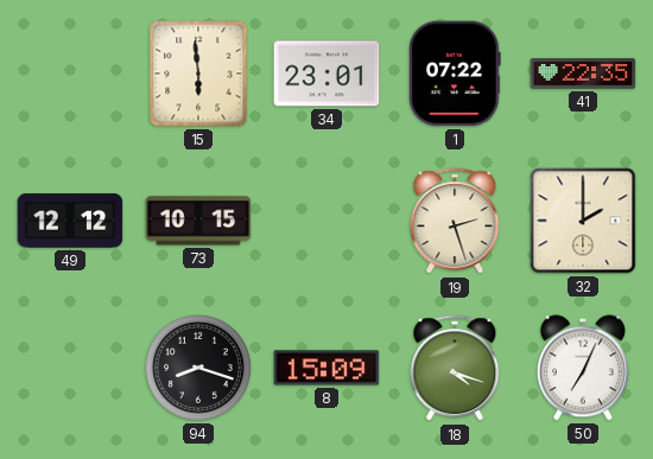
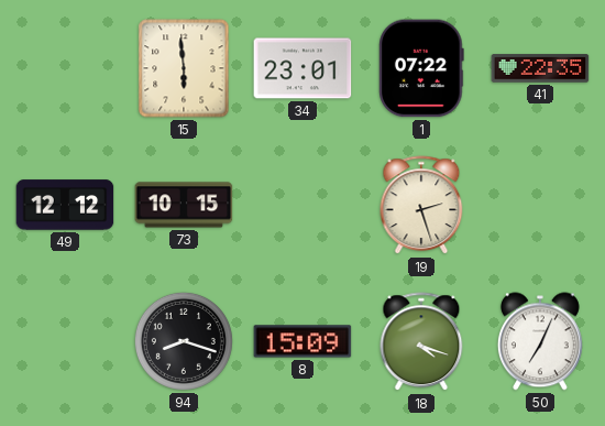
32: 2:00 -> none (583, 221)
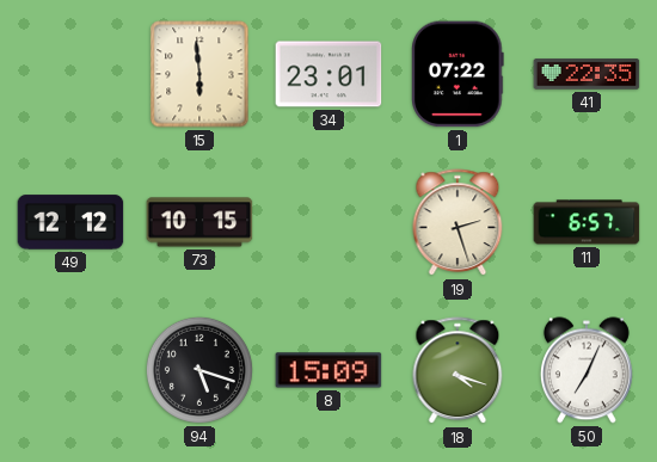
11: none -> 6:57 (587, 222)
94: 8:18 -> 5:18 (199, 370)
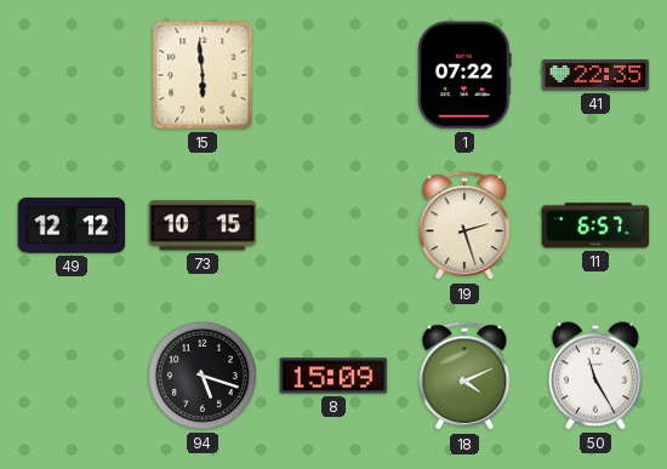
34: 23:01 -> none (328, 74)
18: 4:18 -> 4:11 (464, 377)
50: 7:04 -> 11:25 (595, 376)
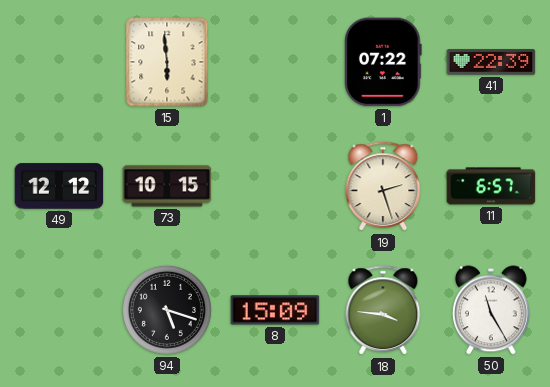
41: 22:35 -> 22:39 (491, 62)
18: 4:11 -> 3:46 (383, 311)
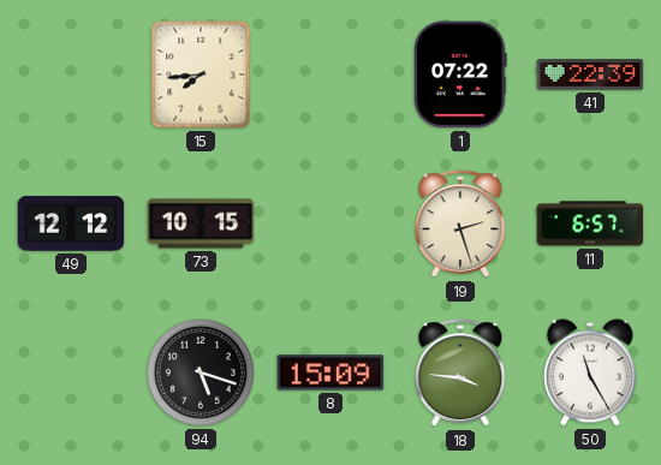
15: 5:59 -> 7:44 (201, 74)
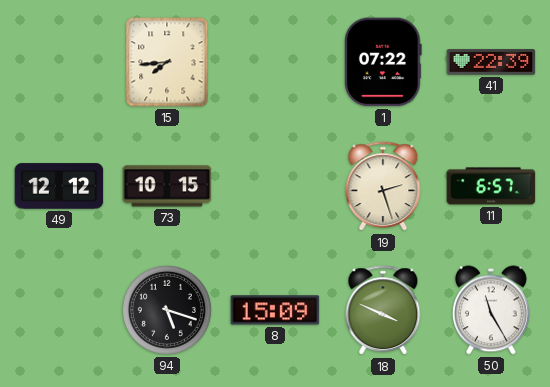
18: 3:46 -> 3:49 (383, 311)
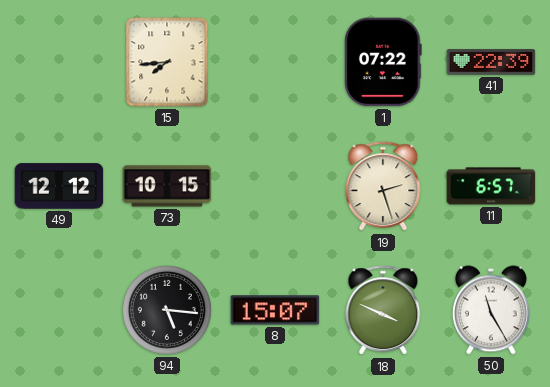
94: 5:18 -> 5:16 (167, 310)
8: 15:09 -> 15:07 (275, 310)
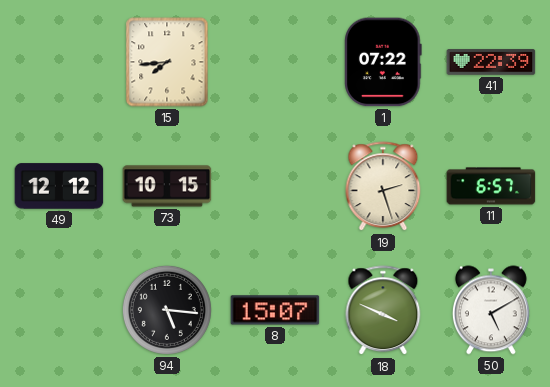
50: 11:25 -> 5:10 (491, 310)
